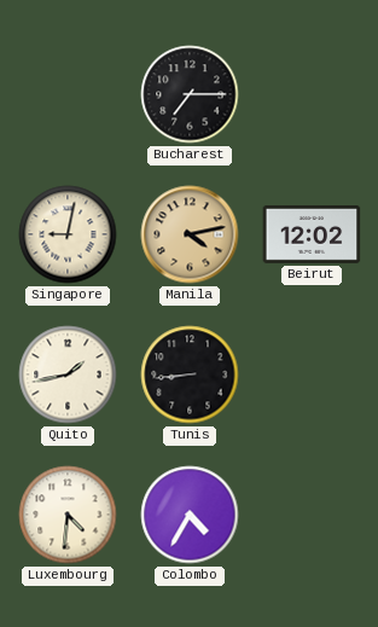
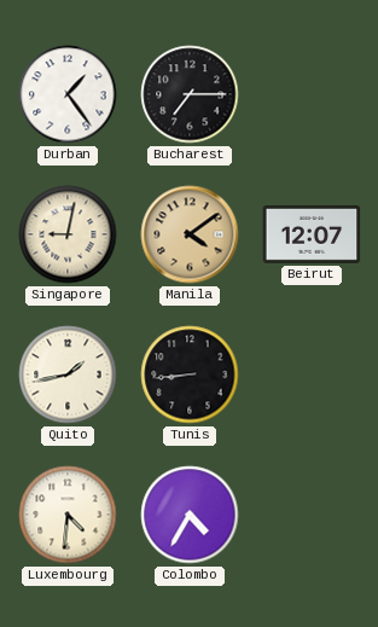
Durban: none -> 1:24 (68, 94)
Manila: 4:13 -> 4:09 (190, 234)
Beirut: 12:02 -> 12:07 (312, 236)
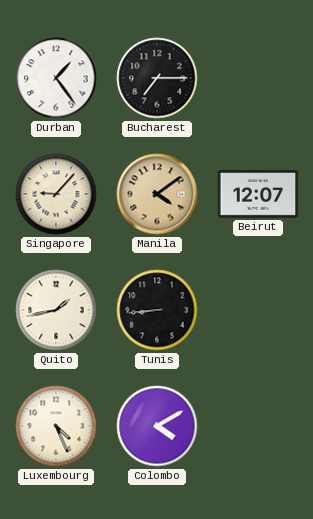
Singapore: 9:02 -> 9:07 (56, 194)
Luxembourg: 4:31 -> 4:26 (56, 426)
Colombo: 4:35 -> 4:10 (157, 426)
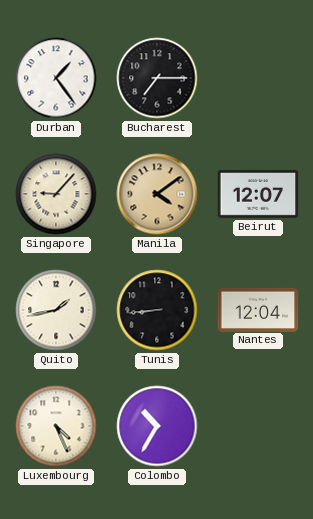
Nantes: none -> 12:04 (258, 309)
Colombo: 4:10 -> 10:35 (157, 426)
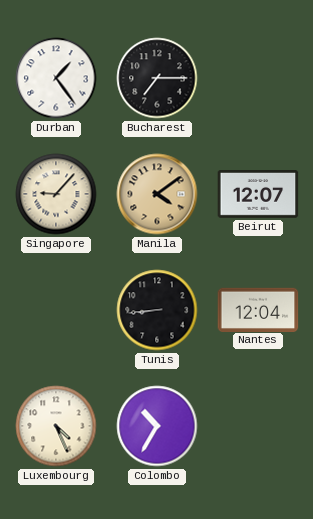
Quito: 1:43 -> none (56, 310)
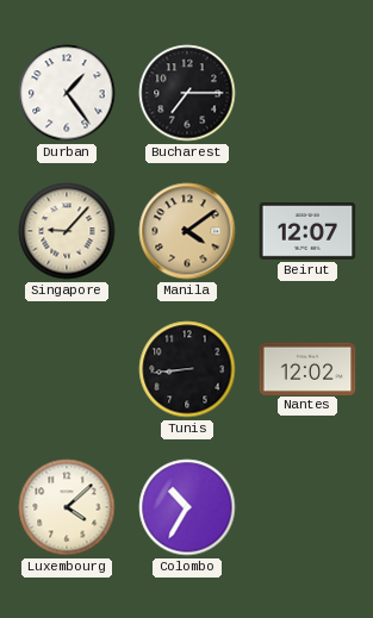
Nantes: 12:04 -> 12:02 (307, 368)
Luxembourg: 4:26 -> 4:08 (67, 507)
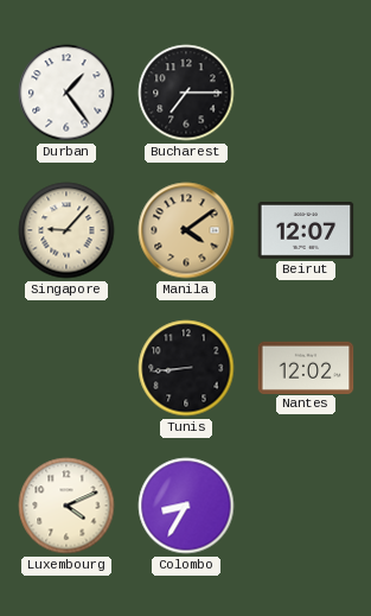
Luxembourg: 4:08 -> 4:11 (66, 506)
Colombo: 10:35 -> 8:35 (186, 506)
